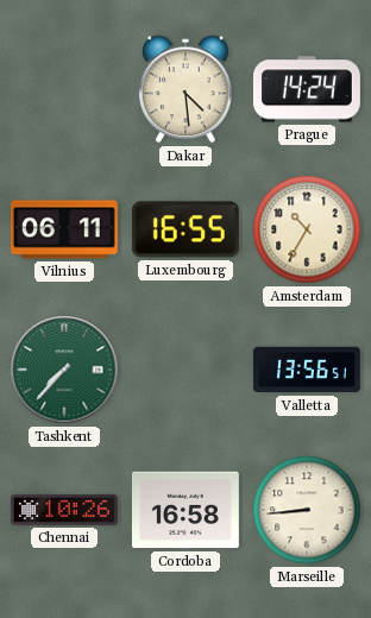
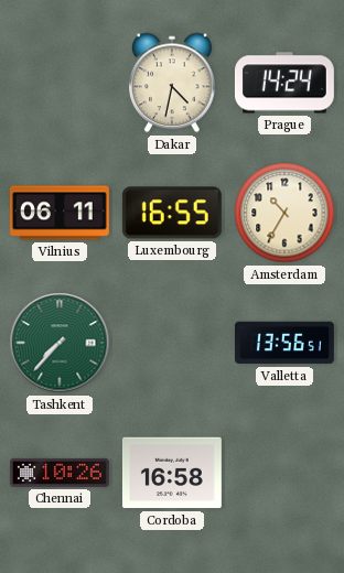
Dakar: 4:29 -> 4:32 (173, 83)
Marseille: 8:44 -> none (307, 510)
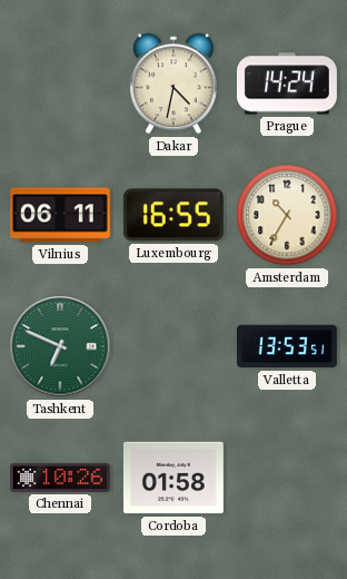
Tashkent: 7:37 -> 6:49 (60, 346)
Valletta: 13:56 -> 13:53 (287, 346)
Cordoba: 16:58 -> 01:58 (173, 478)
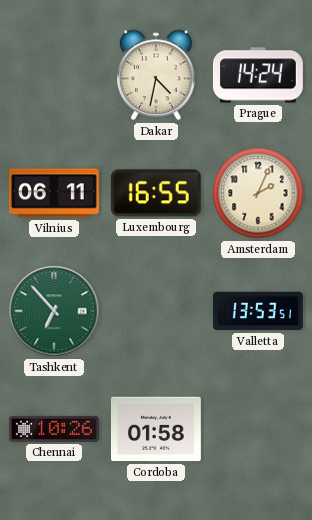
Amsterdam: 10:35 -> 2:04 (258, 193)
Tashkent: 6:49 -> 6:53 (54, 311)
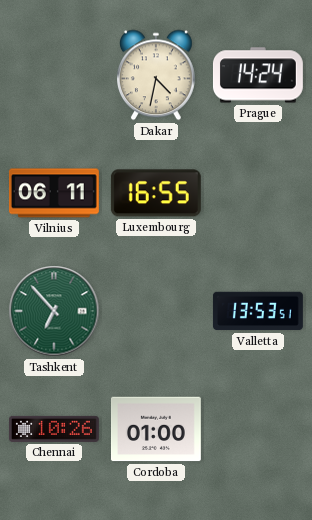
Amsterdam: 2:04 -> none (258, 193)
Cordoba: 01:58 -> 01:00 (156, 429)
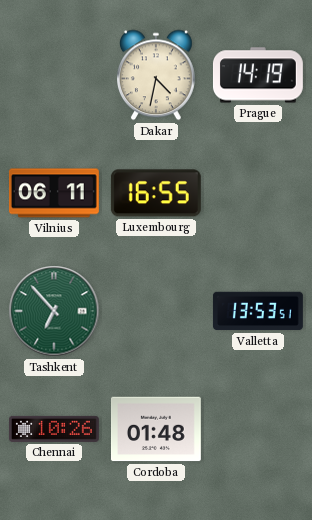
Prague: 14:24 -> 14:19 (258, 75)
Cordoba: 01:00 -> 01:48 (156, 429)
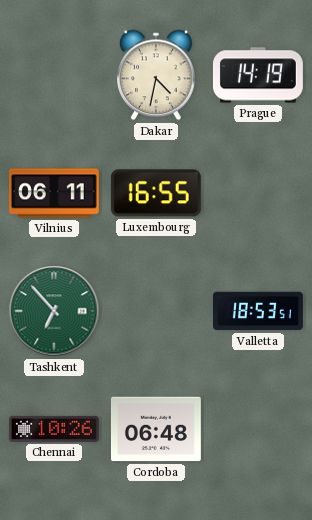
Valletta: 13:53 -> 18:53 (258, 311)
Cordoba: 01:48 -> 06:48 (156, 429)
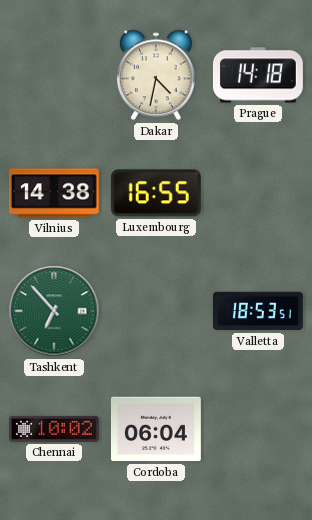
Prague: 14:19 -> 14:18 (258, 75)
Vilnius: 06:11 -> 14:38 (54, 193)
Chennai: 10:26 -> 10:02 (54, 429)
Cordoba: 06:48 -> 06:04 (156, 429)
